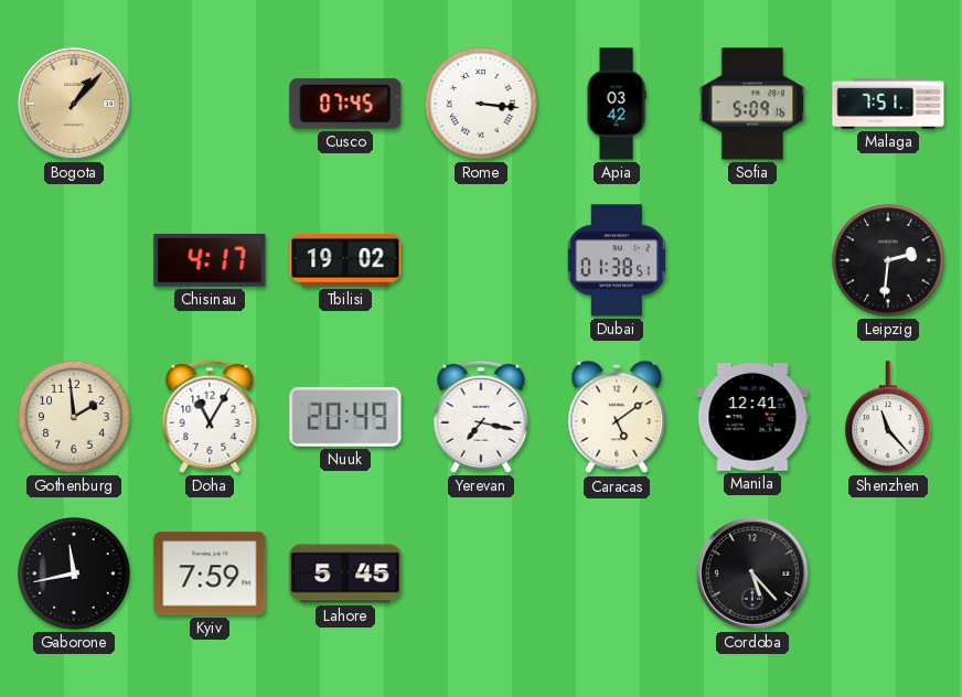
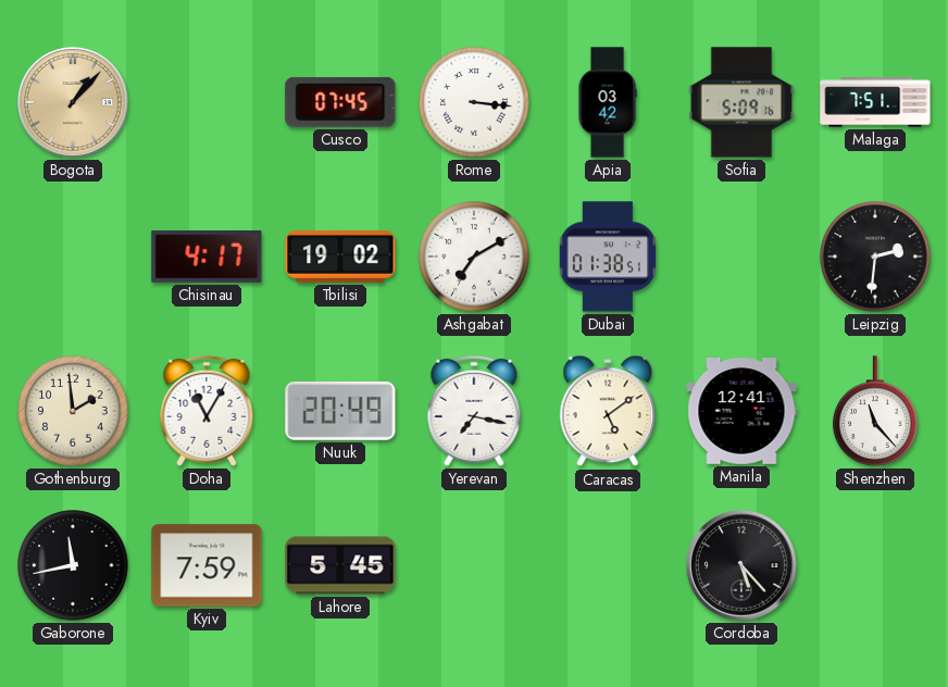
Ashgabat: none -> 7:10 (474, 257)
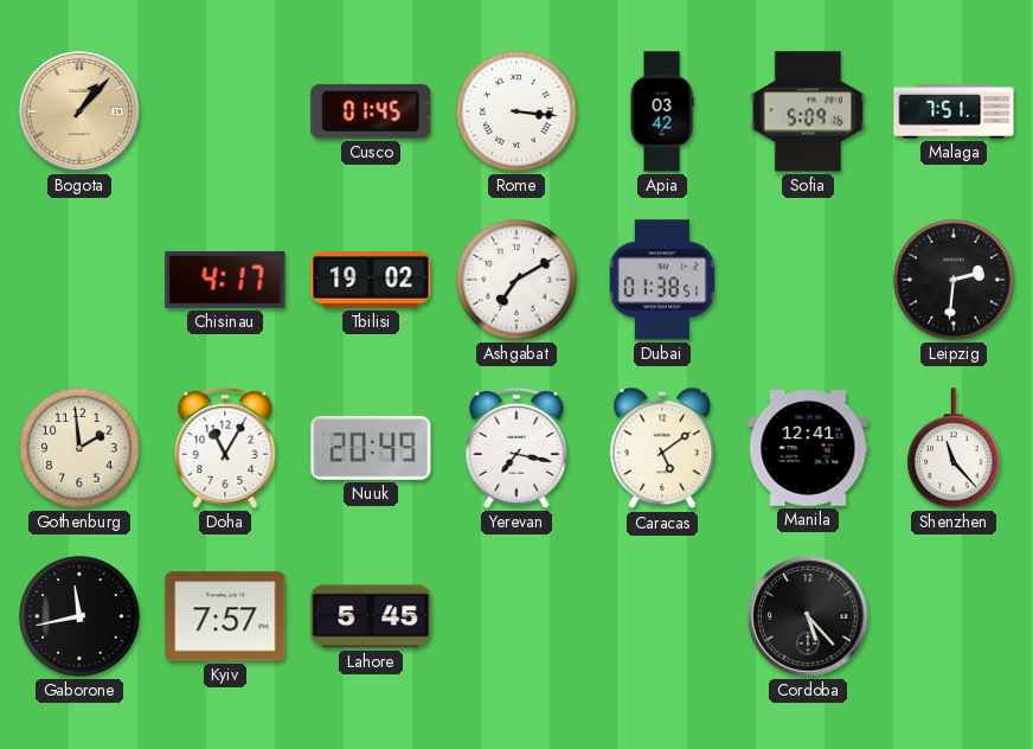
Cusco: 07:45 -> 01:45 (371, 111)
Kyiv: 7:59 -> 7:57 (225, 616)
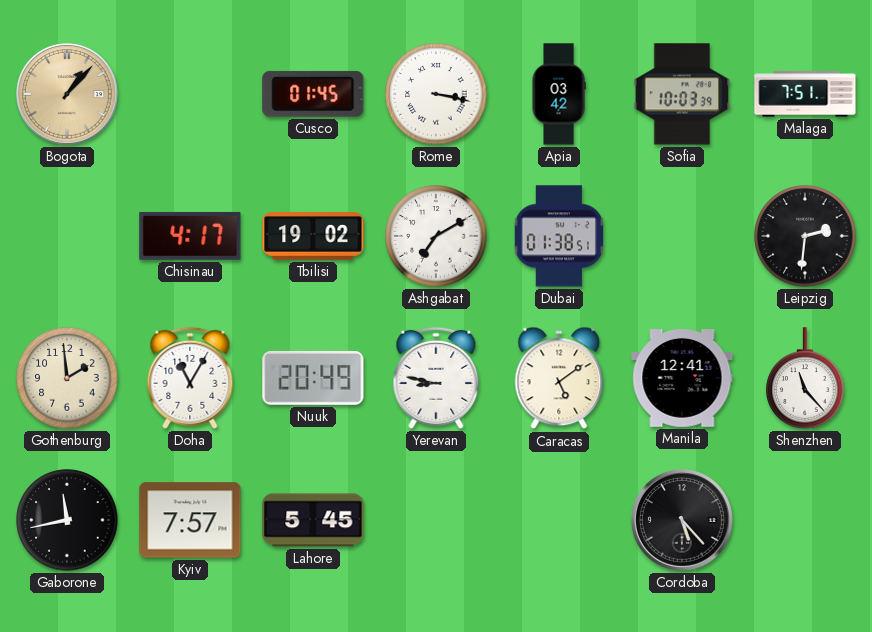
Rome: 3:16 -> 3:17 (436, 94)
Sofia: 5:09 -> 10:03 (682, 94)
Yerevan: 7:17 -> 8:47 (436, 378)
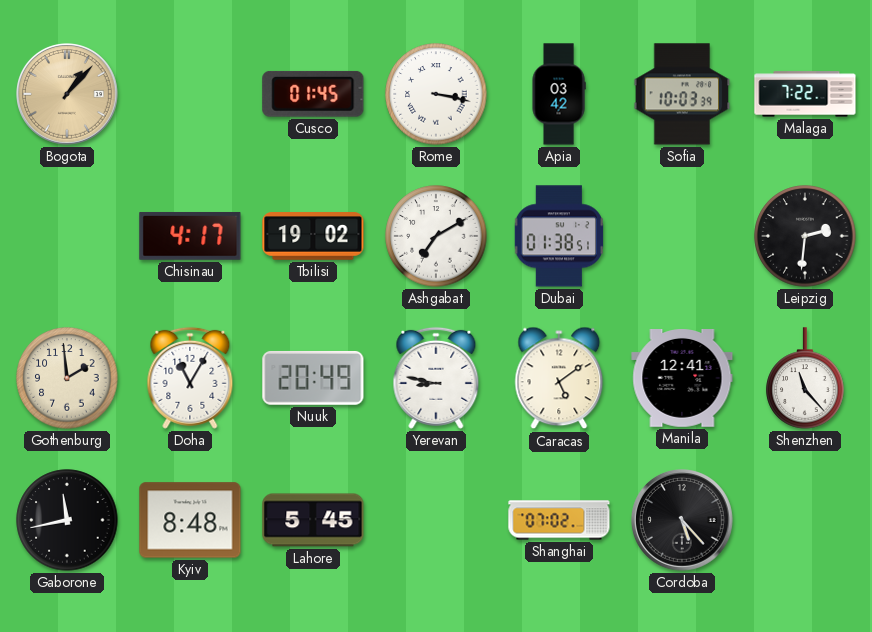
Malaga: 7:51 -> 7:22 (805, 94)
Kyiv: 7:57 -> 8:48 (190, 520)
Shanghai: none -> 07:02 (559, 520)
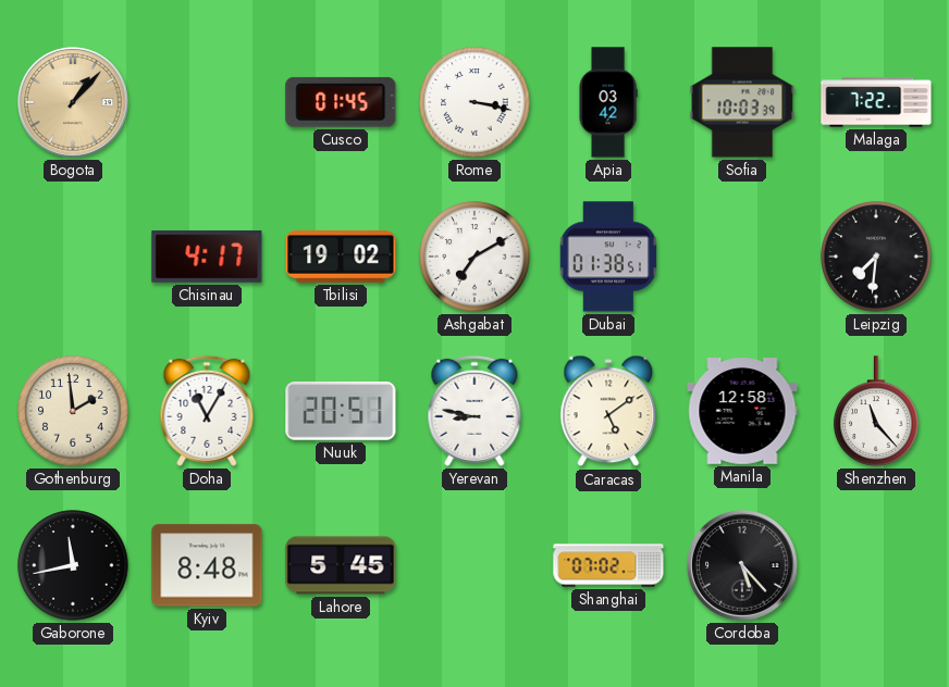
Leipzig: 2:31 -> 7:31 (876, 257)
Nuuk: 20:49 -> 20:51 (341, 411)
Manila: 12:41 -> 12:58 (742, 412)
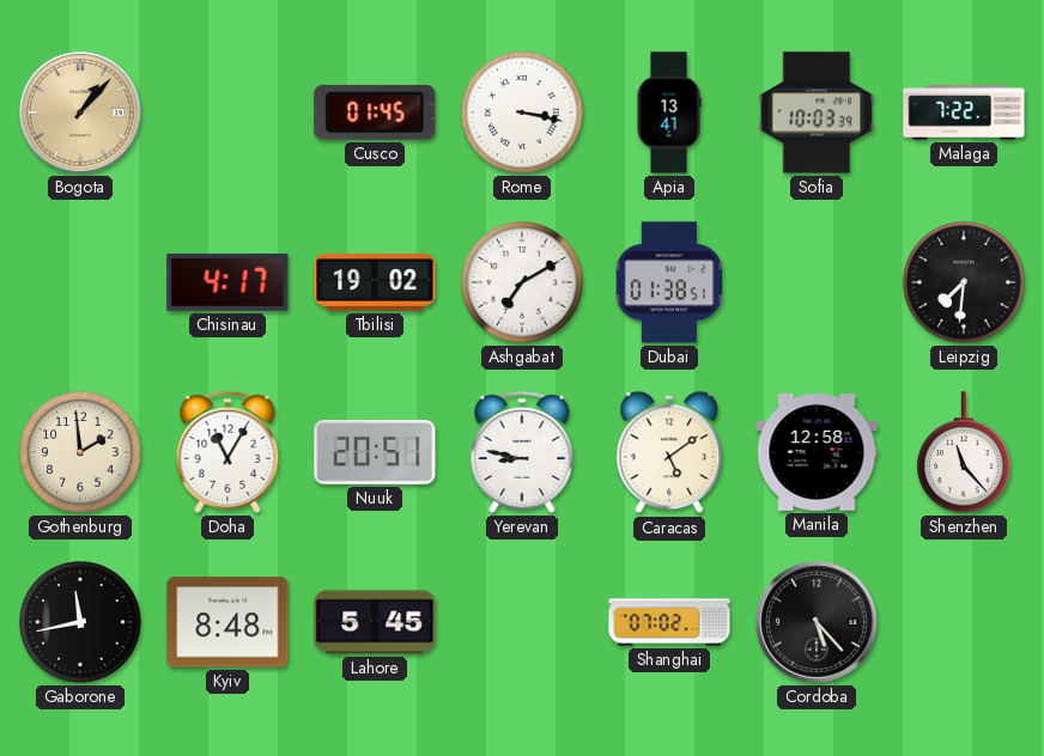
Apia: 03:42 -> 13:41 (669, 112)
